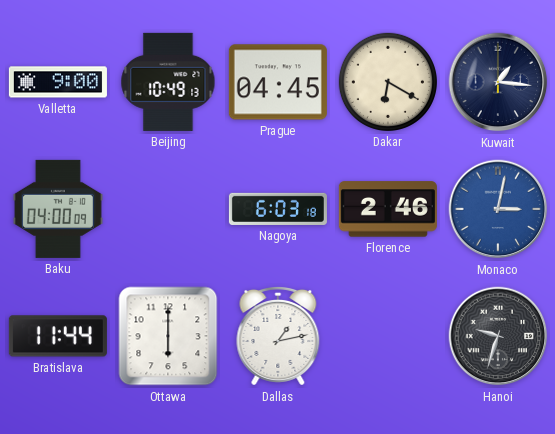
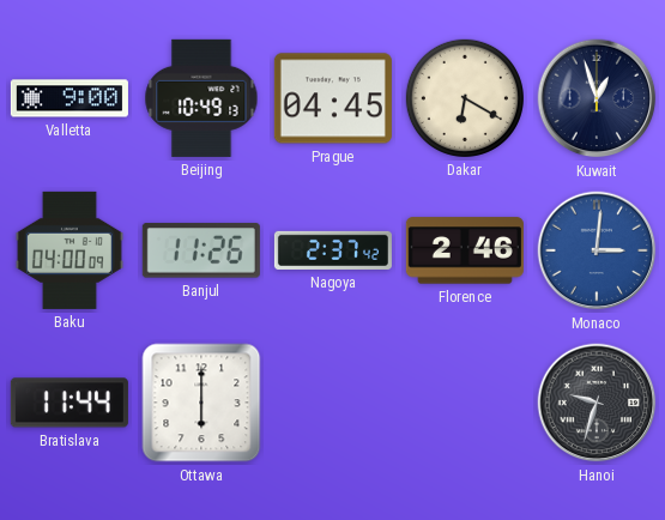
Kuwait: 1:16 -> 12:57 (597, 98)
Banjul: none -> 11:26 (201, 250)
Nagoya: 6:03 -> 2:37 (333, 250)
Monaco: 3:02 -> 3:01 (597, 250)
Dallas: 1:13 -> none (278, 337)
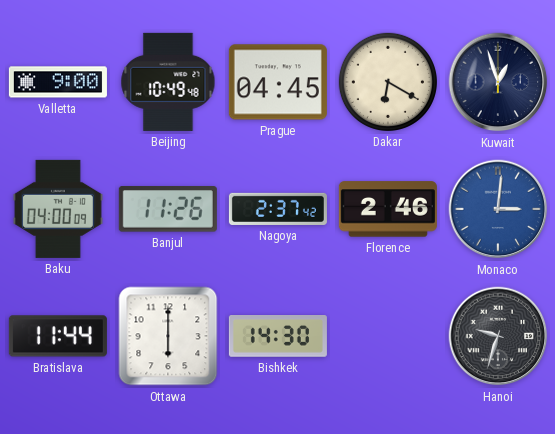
Beijing: 10:49:13 -> 10:49:48 (168, 82)
Bishkek: none -> 14:30 (278, 336)
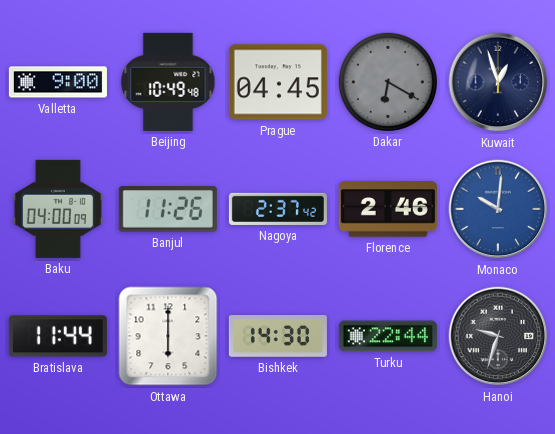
Dakar dial: cream -> grey (388, 82)
Monaco: 3:01 -> 10:01 (498, 209)
Turku: none -> 22:44 (388, 336)
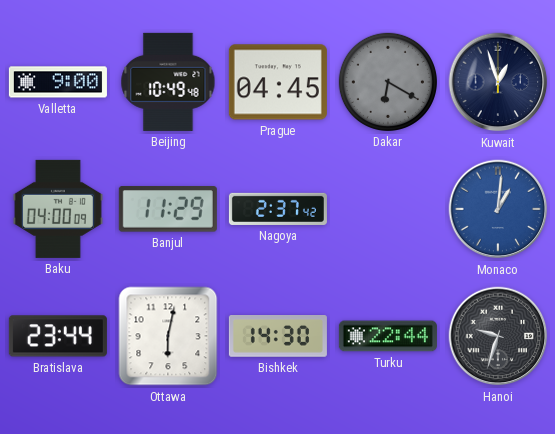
Banjul: 11:26 -> 11:29 (168, 209)
Florence: 2:46 -> none (388, 209)
Monaco: 10:01 -> 1:01 (498, 209)
Bratislava: 11:44 -> 23:44 (58, 336)
Ottawa: 6:00 -> 6:02 (168, 336)
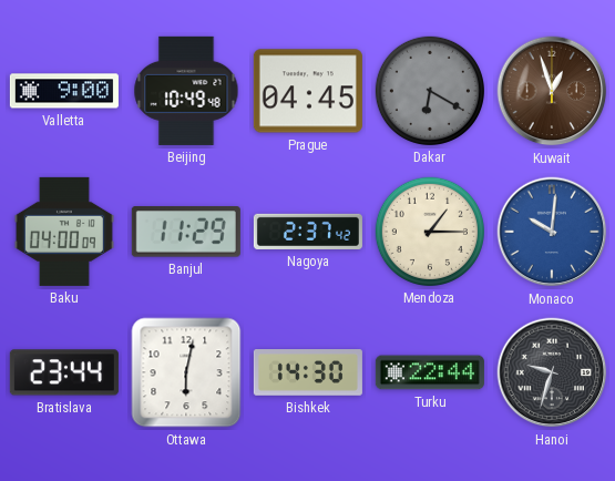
Kuwait dial: navy -> brown (552, 91)
Mendoza: none -> 1:15 (430, 232)
Monaco: 1:01 -> 10:01 (552, 232)
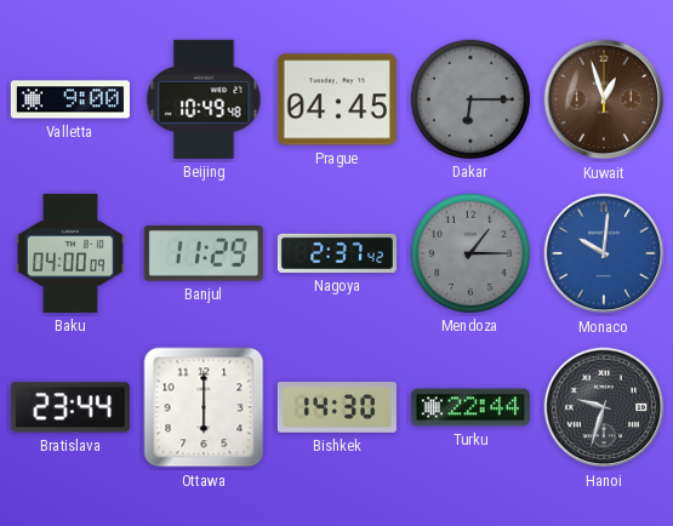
Dakar: 6:20 -> 6:15 (470, 99)
Mendoza dial: cream -> grey (470, 253)
Ottawa: 6:02 -> 6:00 (204, 407)
